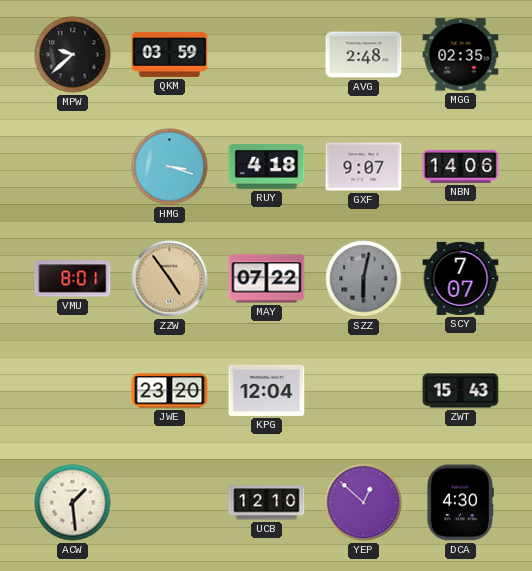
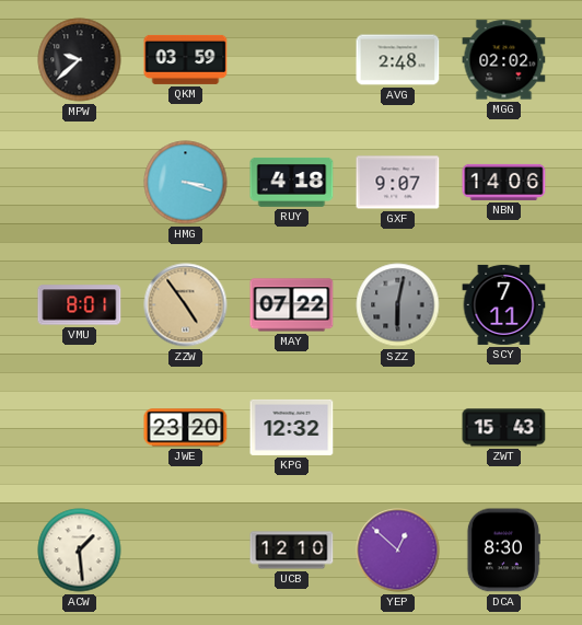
MGG: 02:35 -> 02:02 (504, 60)
SCY: 7:07 -> 7:11 (504, 304)
KPG: 12:04 -> 12:32 (292, 427)
DCA: 4:30 -> 8:30 (503, 551)
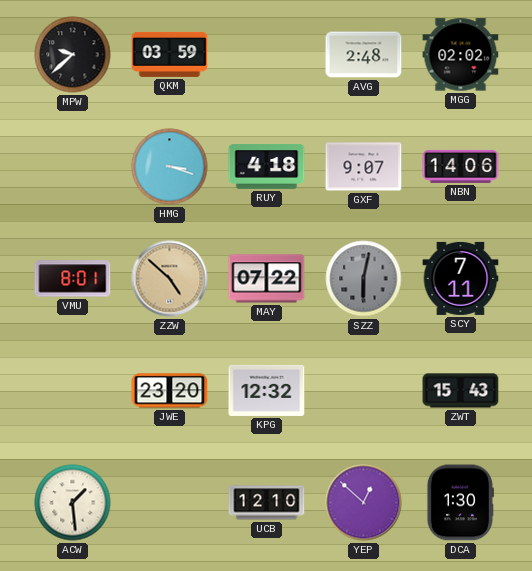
ZZW: 4:54 -> 4:52 (170, 279)
DCA: 8:30 -> 1:30 (460, 503)
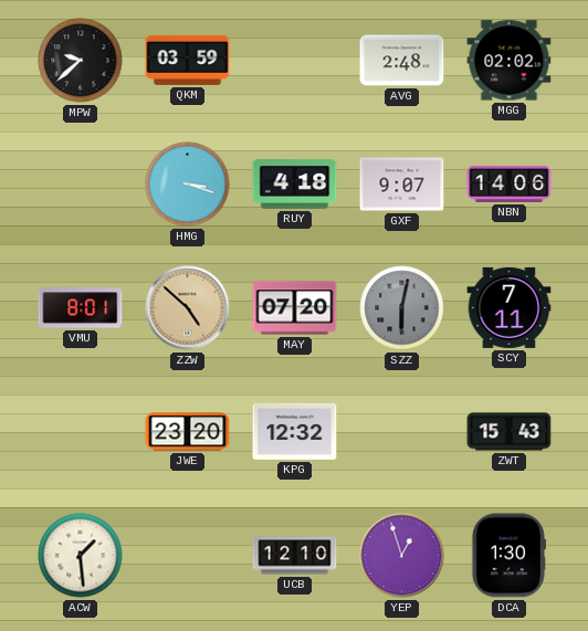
MAY: 07:22 -> 07:20 (295, 308)
YEP: 12:52 -> 12:57 (402, 556)
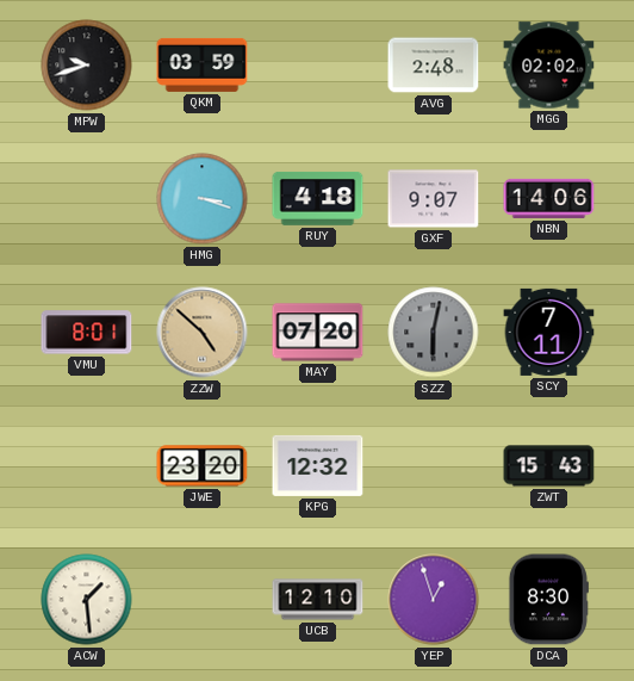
MPW: 9:38 -> 9:42 (87, 66)
DCA: 1:30 -> 8:30 (548, 600)
